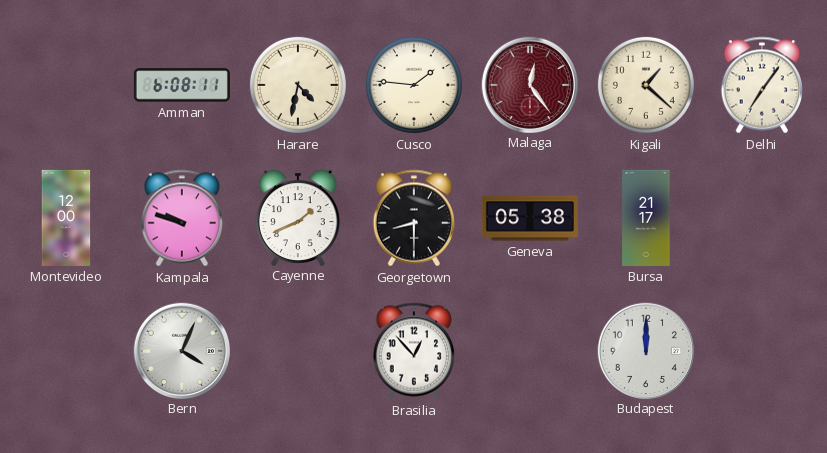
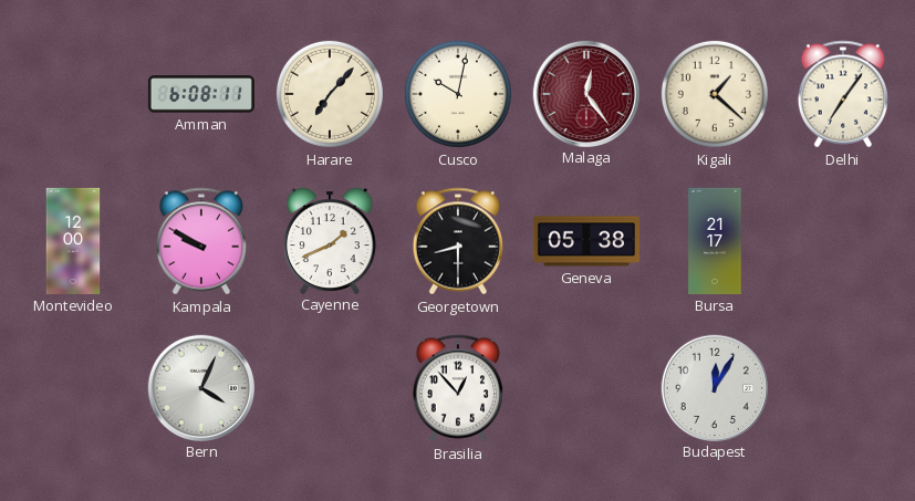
Harare: 4:32 -> 7:07 (330, 94)
Cusco: 1:46 -> 10:02 (458, 94)
Kampala: 9:48 -> 9:50 (200, 241)
Budapest: 12:00 -> 12:05 (714, 387)
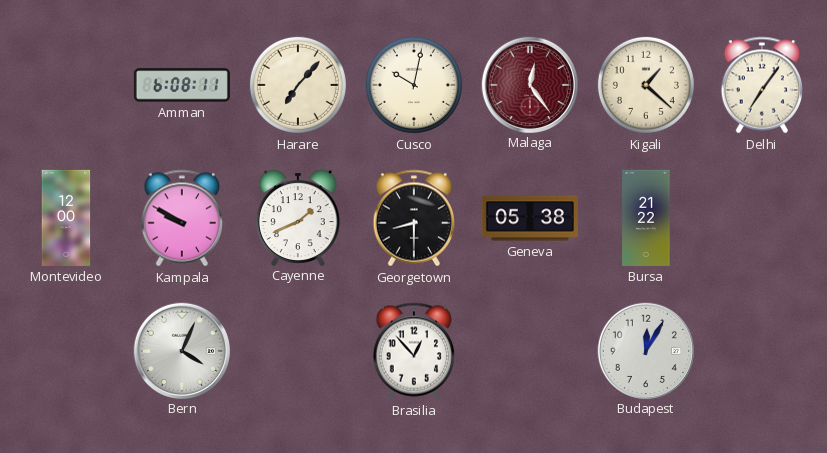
Bursa: 21:17 -> 21:22 (646, 218)
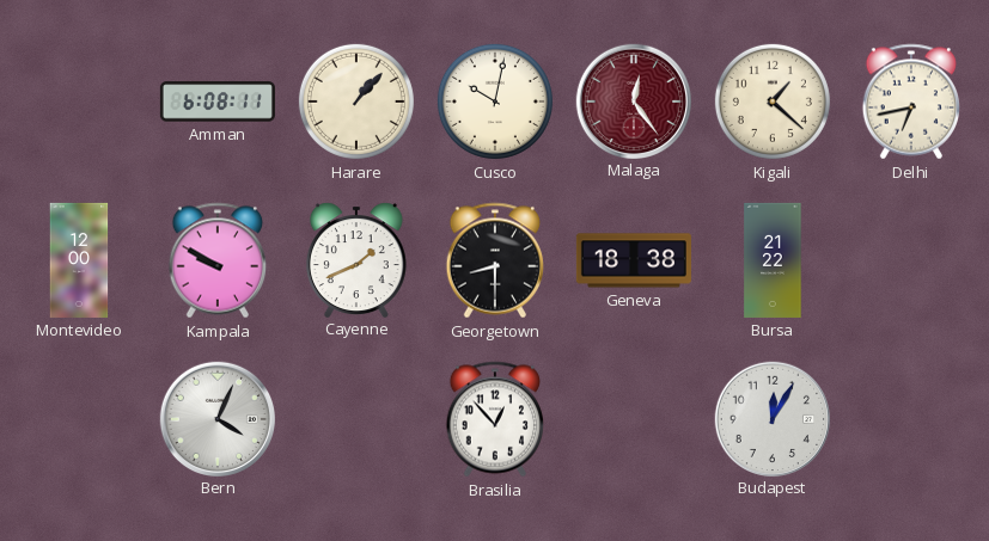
Harare: 7:07 -> 1:07 (356, 102)
Delhi: 7:06 -> 6:43 (910, 102)
Geneva: 05:38 -> 18:38 (634, 260)
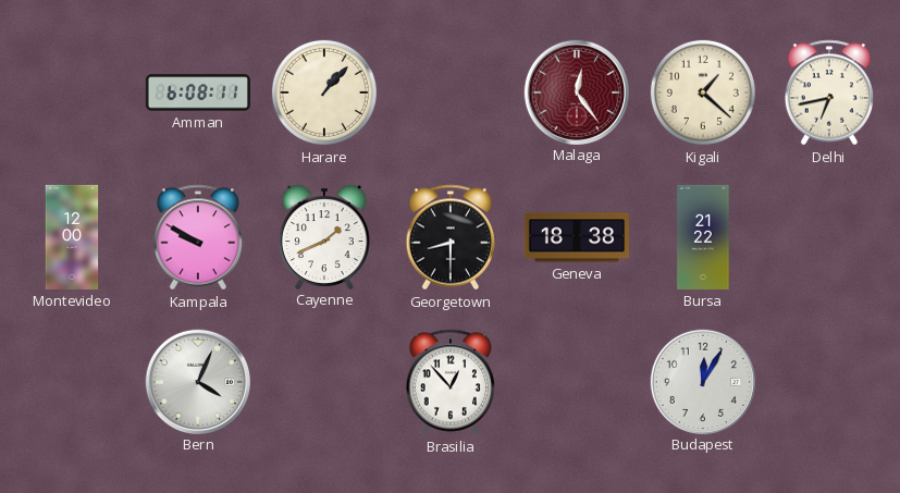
Cusco: 10:02 -> none (495, 102)
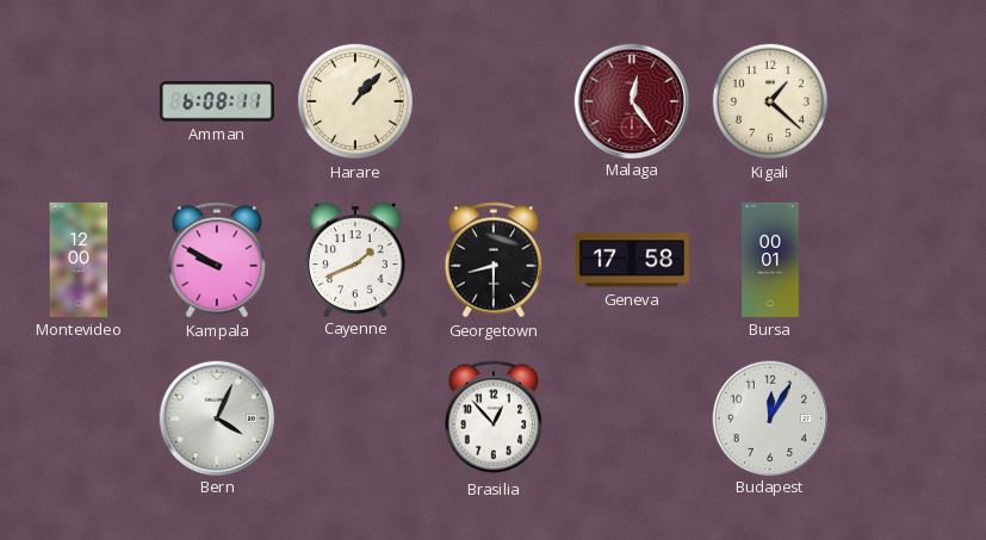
Delhi: 6:43 -> none (828, 93)
Geneva: 18:38 -> 17:58 (632, 260)
Bursa: 21:22 -> 00:01 (770, 260)
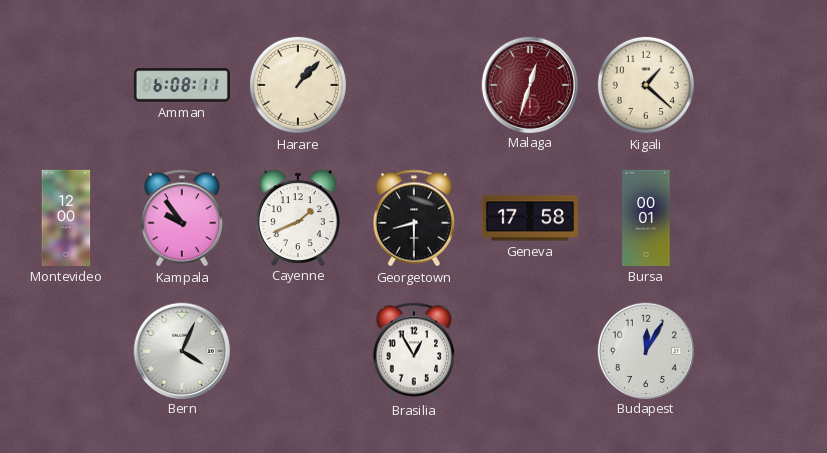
Malaga: 12:24 -> 12:33 (529, 84)
Kampala: 9:50 -> 9:54 (181, 218)
Brasilia: 12:53 -> 12:55 (413, 351)
